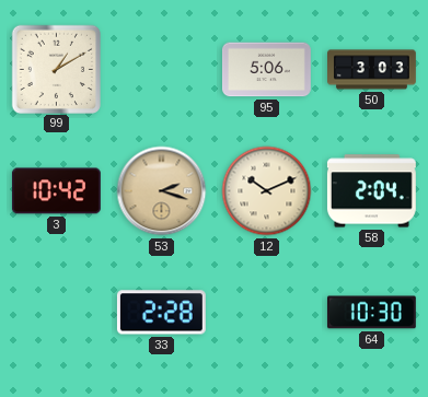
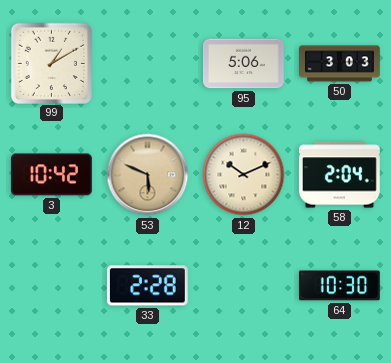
53: 2:18 -> 5:49 (148, 175)
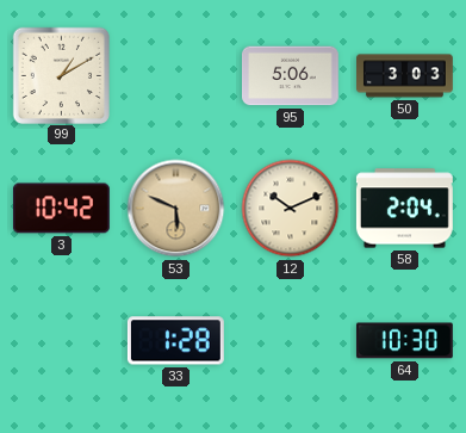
33: 2:28 -> 1:28 (175, 341)
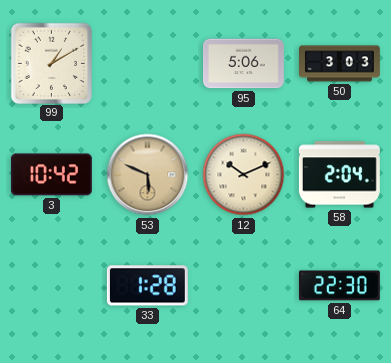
64: 10:30 -> 22:30 (339, 286)
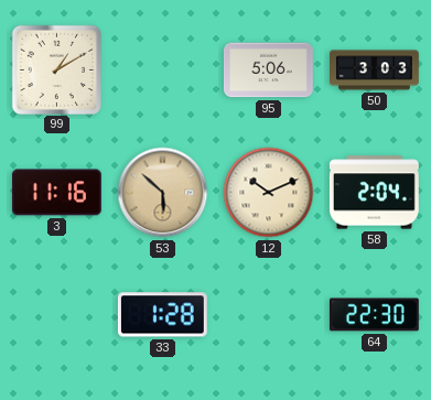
3: 10:42 -> 11:16 (56, 193)
53: 5:49 -> 5:52 (163, 193)
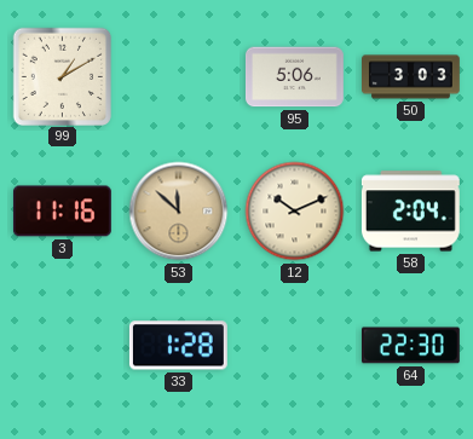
53: 5:52 -> 11:52 (179, 212)
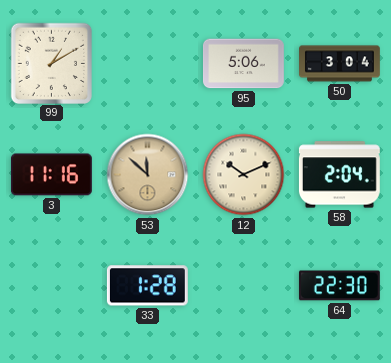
50: 3:03 -> 3:04 (340, 64)
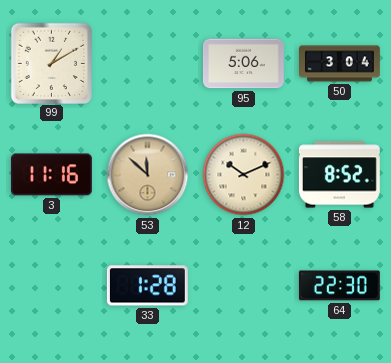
58: 2:04 -> 8:52 (339, 175)
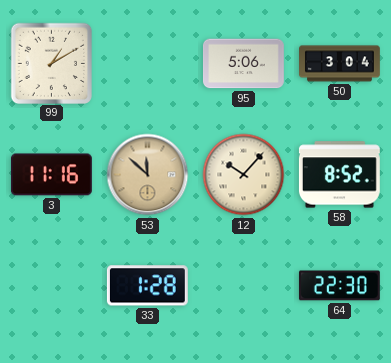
12: 10:11 -> 10:07 (244, 175)
